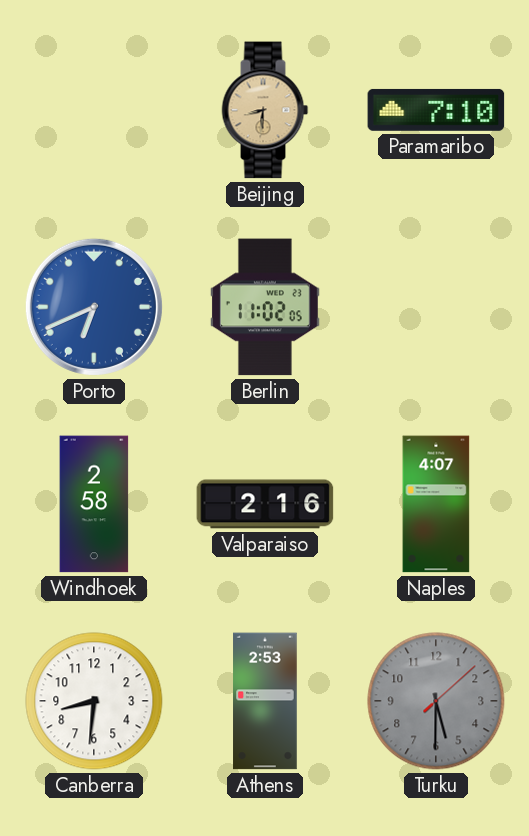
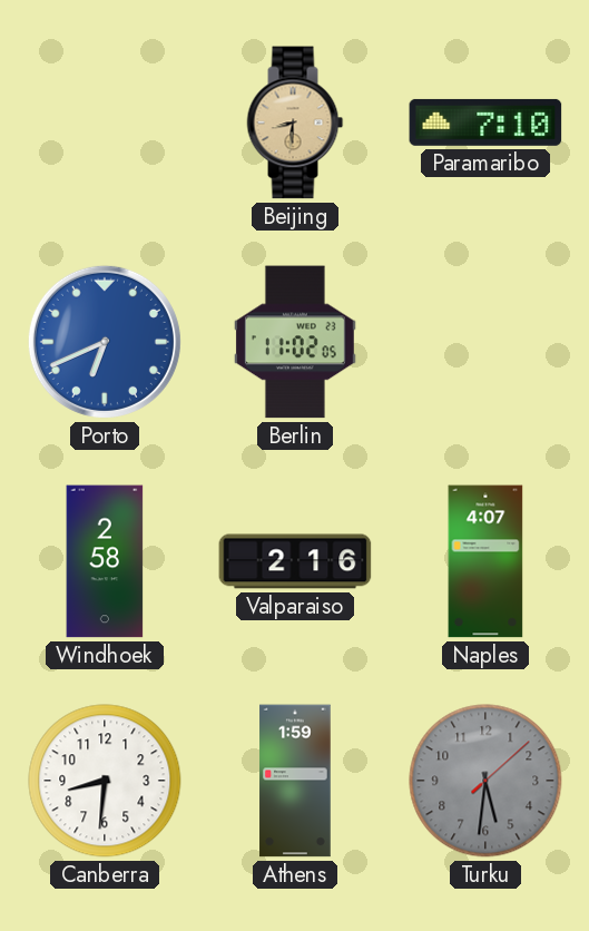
Athens: 2:53 -> 1:59 (295, 781)
Turku: 5:30 -> 5:31 (485, 781)
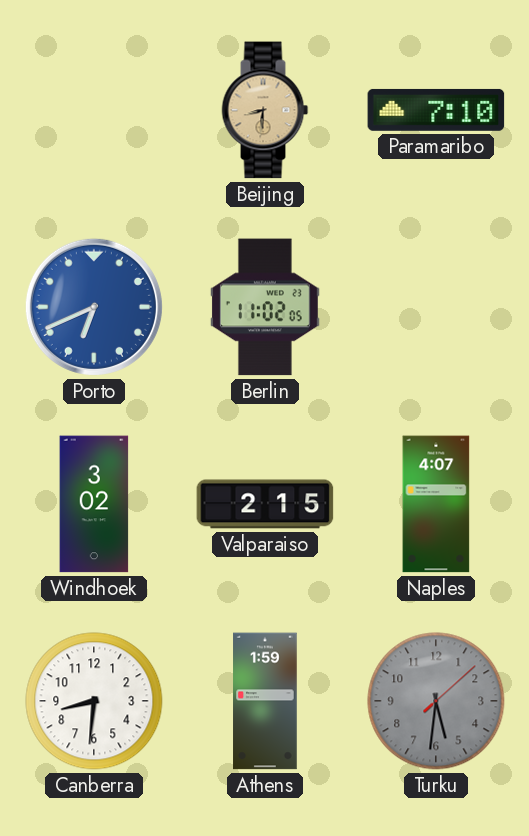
Windhoek: 2:58 -> 3:02 (94, 504)
Valparaiso: 2:16 -> 2:15 (265, 504)
